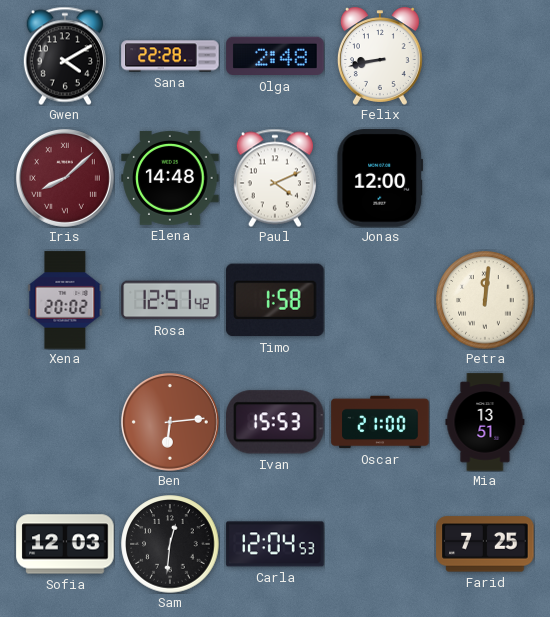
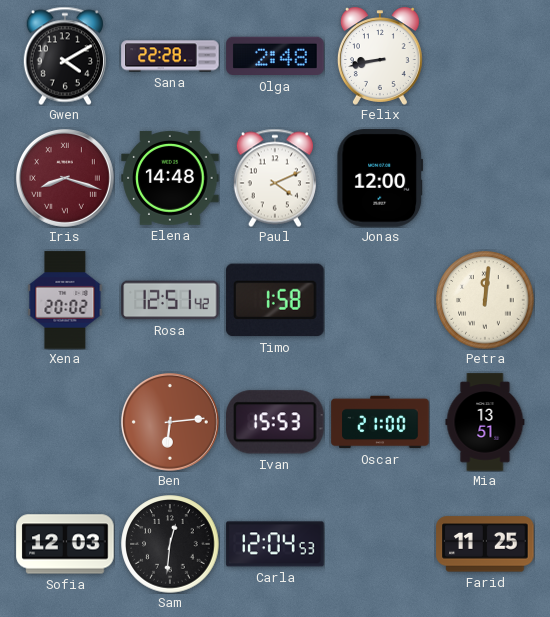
Iris: 8:08 -> 8:18 (65, 178)
Farid: 7:25 -> 11:25 (485, 544)
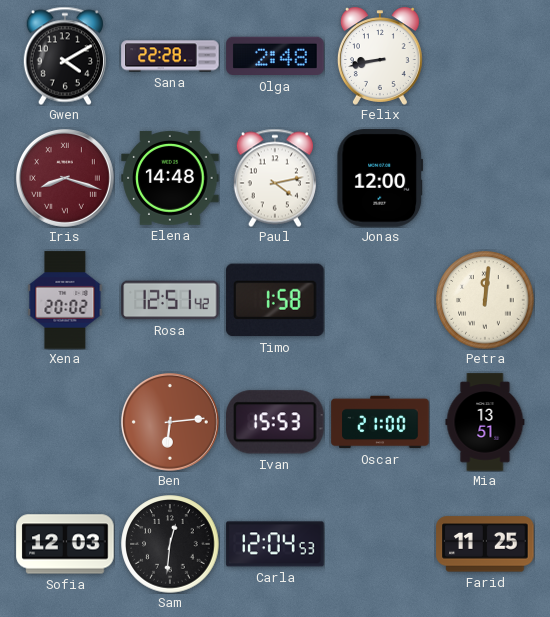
Paul: 4:11 -> 4:13 (275, 178)
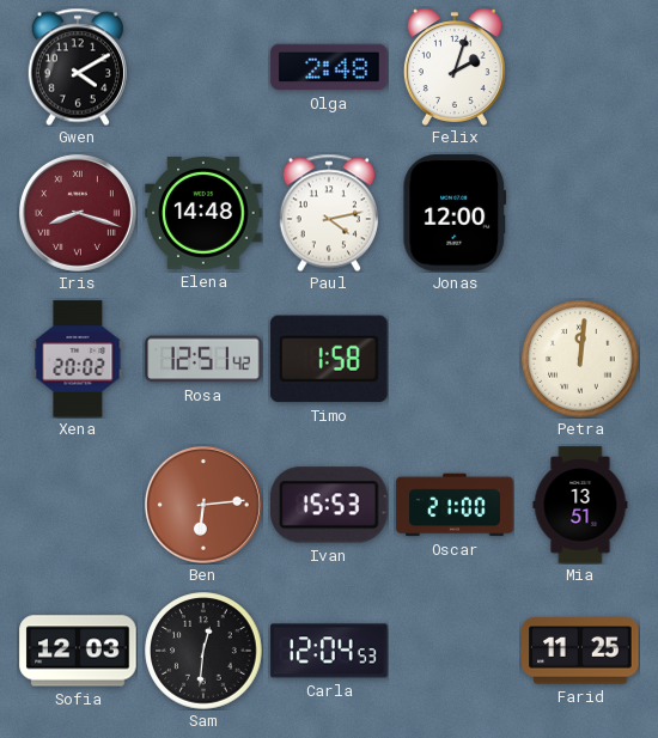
Sana: 22:28 -> none (170, 56)
Felix: 8:43 -> 2:03 (455, 67)
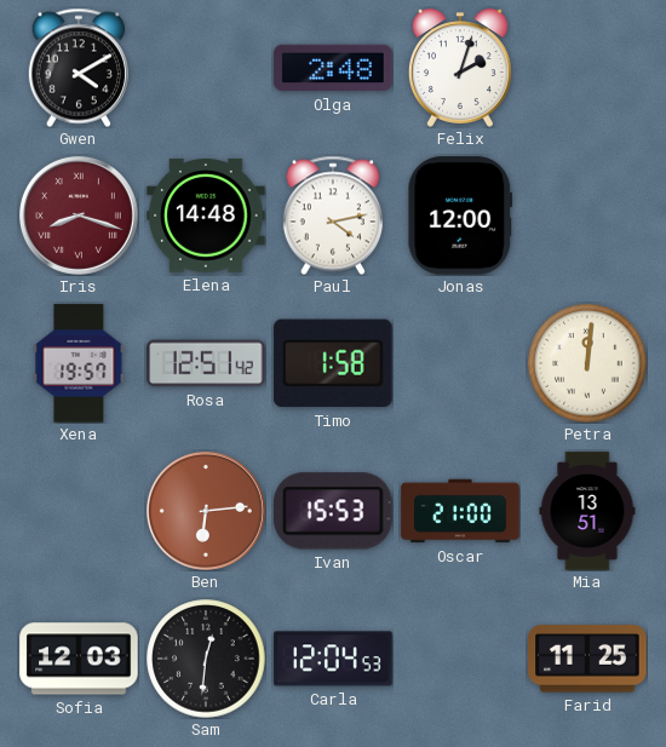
Xena: 20:02 -> 19:57 (79, 363)
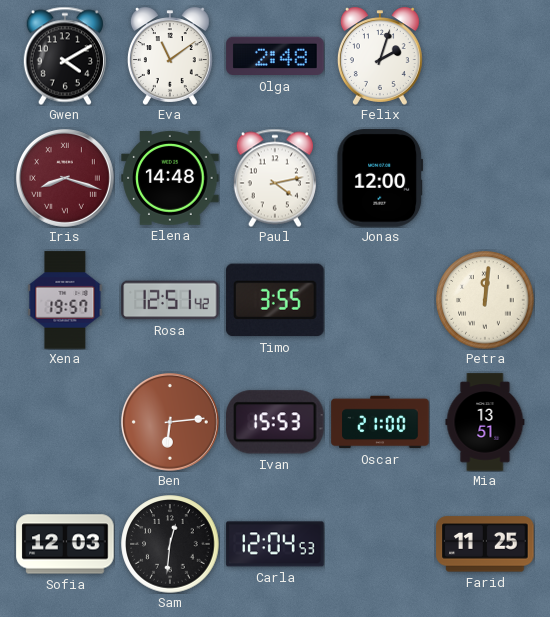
Eva: none -> 11:09 (170, 56)
Timo: 1:58 -> 3:55 (275, 300)
